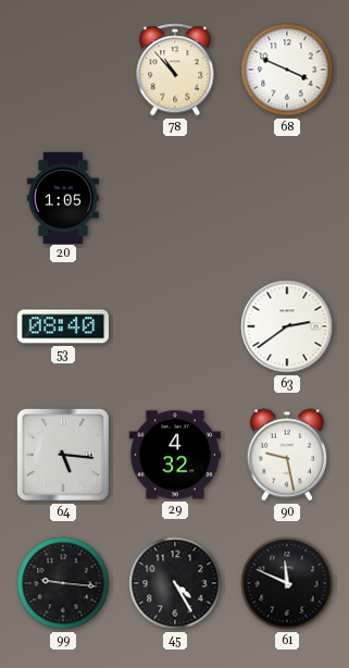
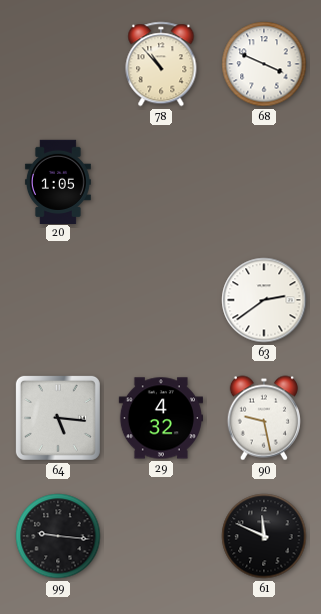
53: 08:40 -> none (62, 326)
45: 4:25 -> none (175, 583)
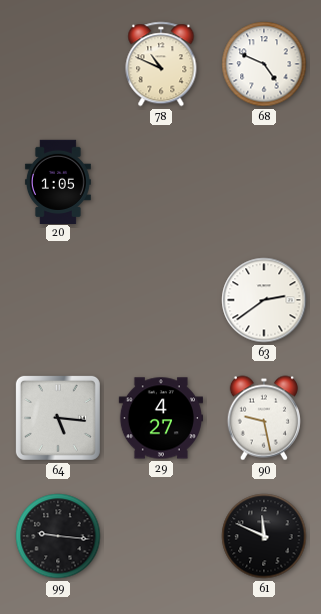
78: 10:53 -> 10:49 (161, 64)
68: 3:49 -> 4:49 (264, 64)
29: 4:32 -> 4:27 (160, 418)
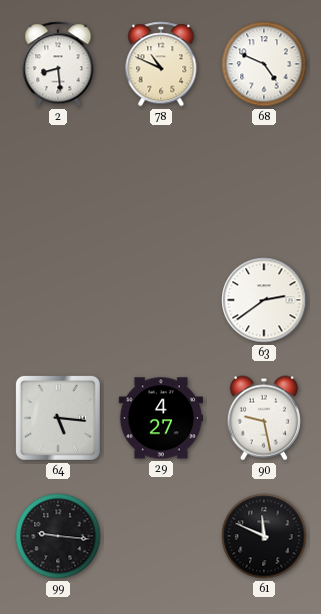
2: none -> 8:29 (58, 64)
20: 1:05 -> none (58, 181)
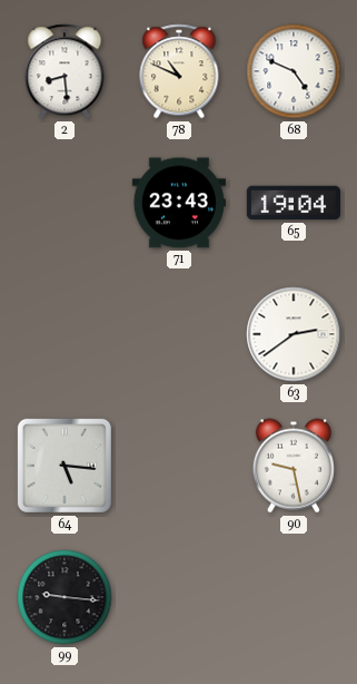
71: none -> 23:43 (179, 203)
65: none -> 19:04 (294, 203)
29: 4:27 -> none (160, 418)
61: 11:49 -> none (264, 536)
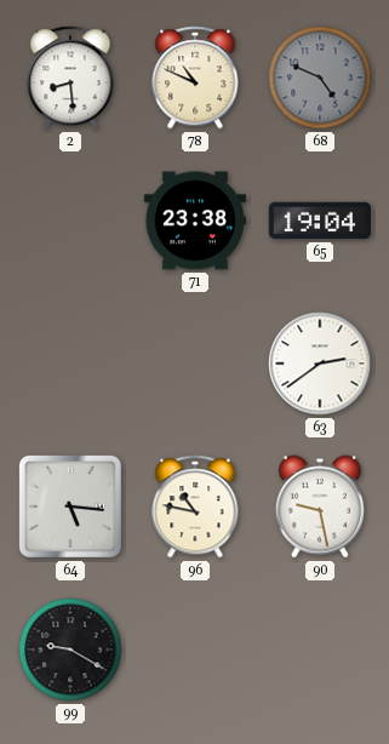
68 dial: white -> grey (320, 78)
71: 23:43 -> 23:38 (195, 221)
96: none -> 10:47 (195, 507)
99: 9:16 -> 9:20 (70, 649)
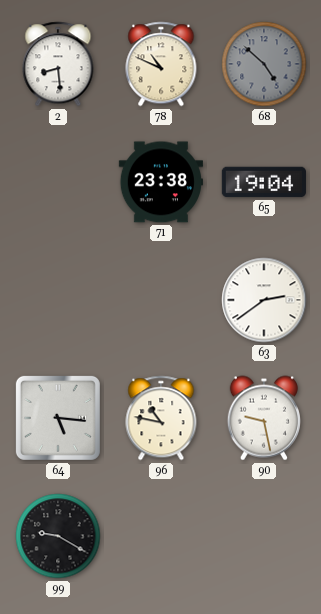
68: 4:49 -> 4:52 (264, 64)
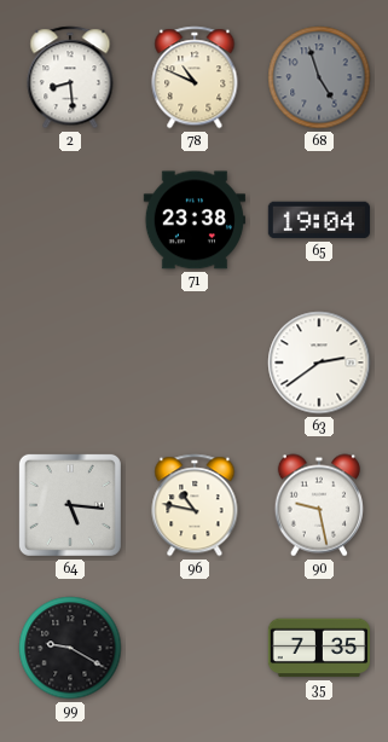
68: 4:52 -> 4:57 (319, 77)
35: none -> 7:35 (318, 648)
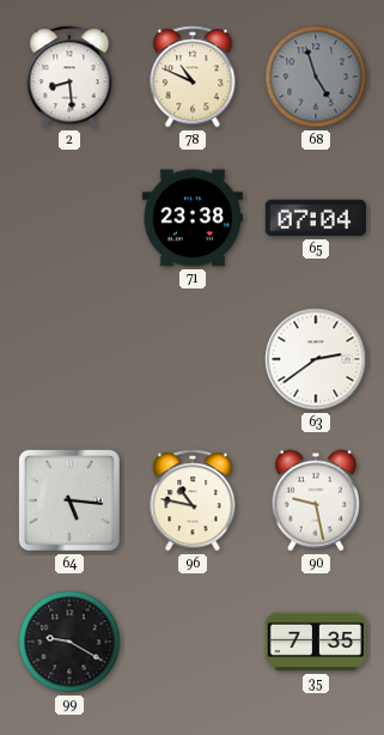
65: 19:04 -> 07:04 (316, 218)
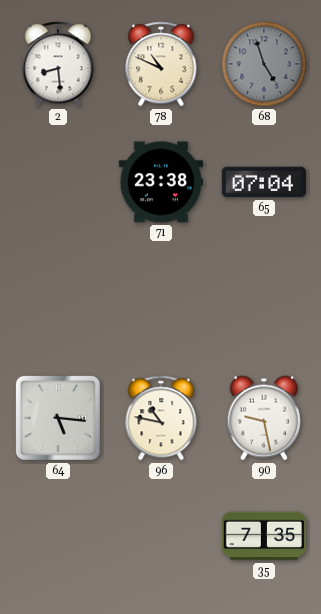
63: 2:39 -> none (316, 359)
99: 9:20 -> none (69, 642)
